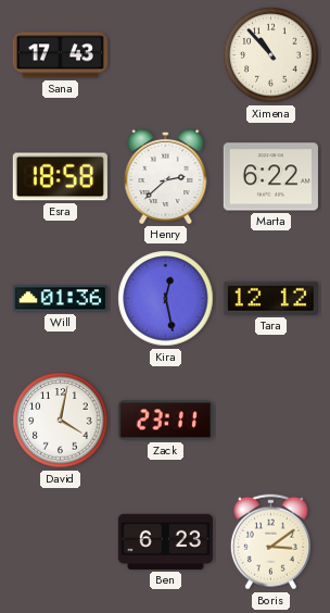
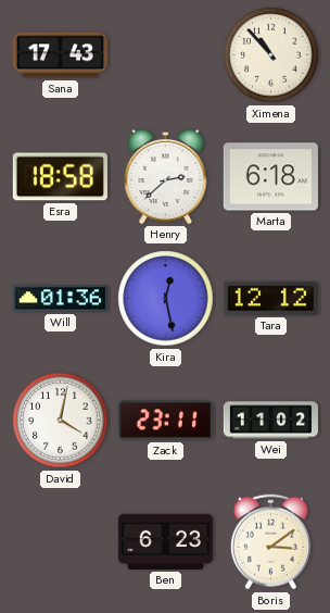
Marta: 6:22 -> 6:18 (270, 177)
Wei: none -> 11:02 (270, 421)
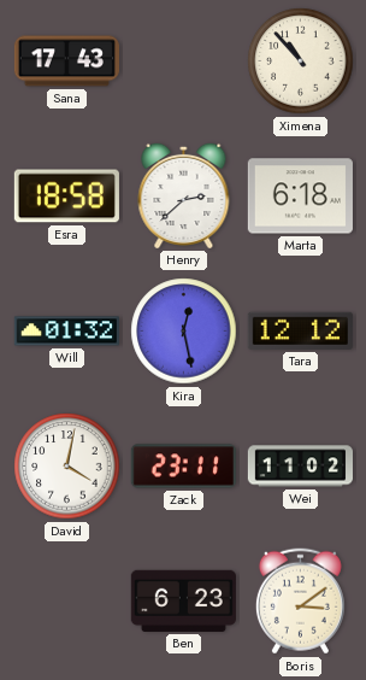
Will: 01:36 -> 01:32 (66, 332)
